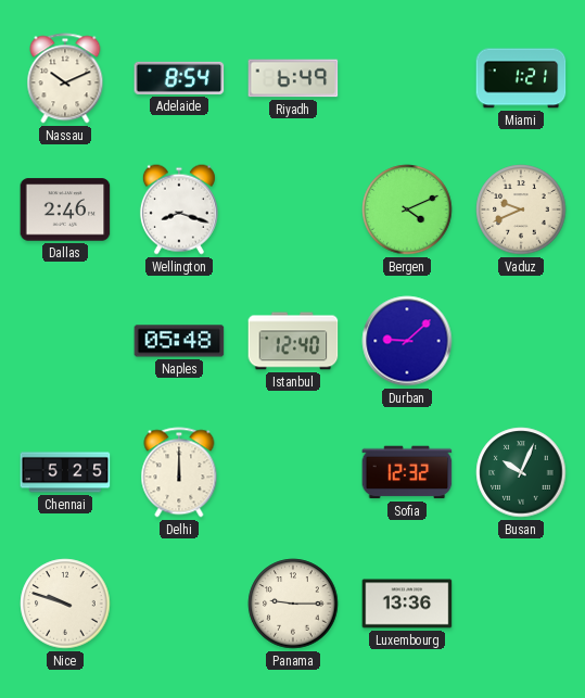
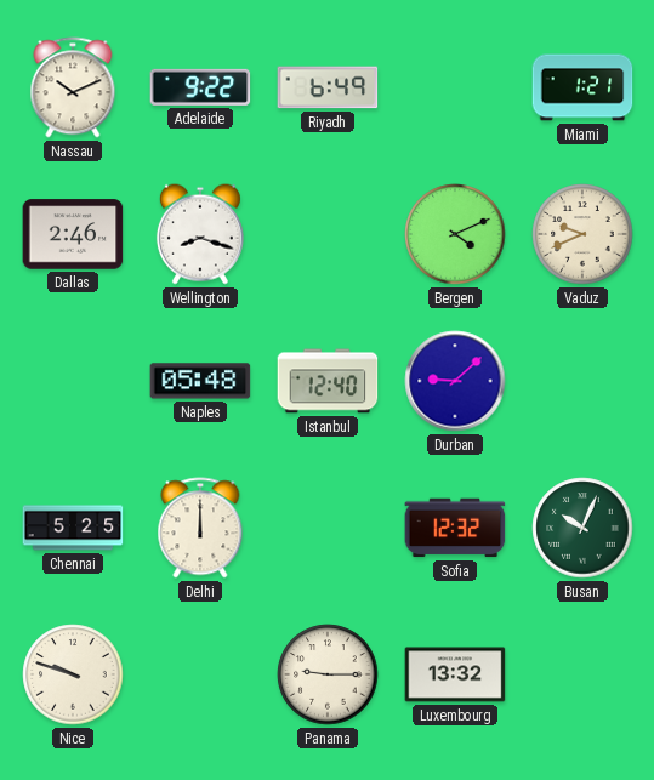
Adelaide: 8:54 -> 9:22 (200, 87)
Luxembourg: 13:36 -> 13:32 (455, 674)
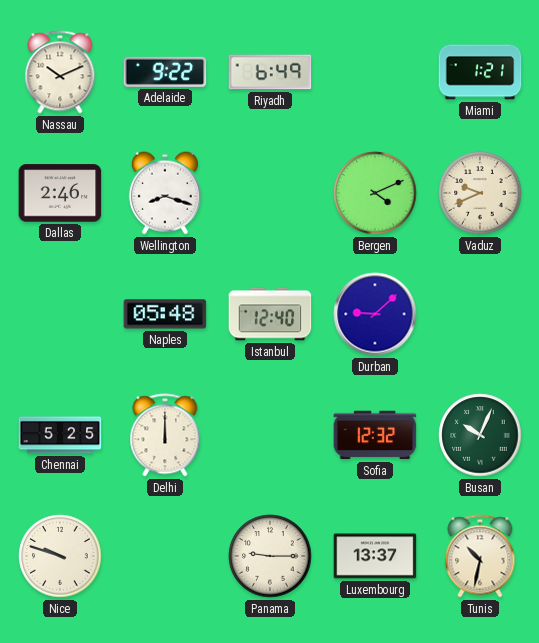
Luxembourg: 13:32 -> 13:37 (375, 556)
Tunis: none -> 10:32 (480, 556)
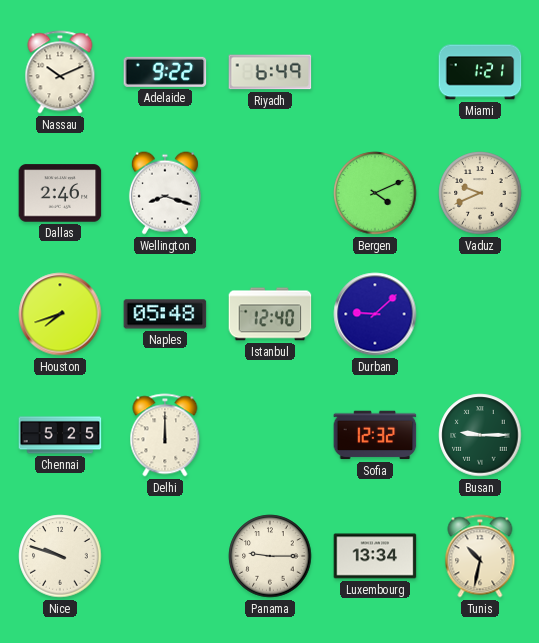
Houston: none -> 7:42 (60, 314)
Busan: 10:04 -> 9:15 (480, 435)
Luxembourg: 13:37 -> 13:34 (375, 556)
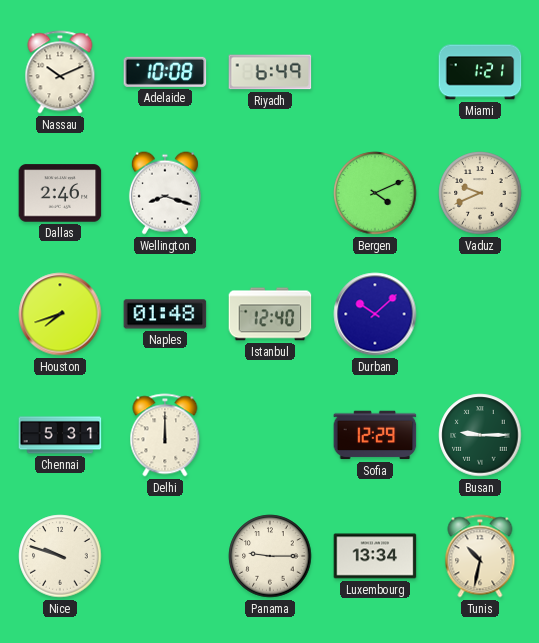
Adelaide: 9:22 -> 10:08 (165, 72)
Naples: 05:48 -> 01:48 (165, 314)
Durban: 9:08 -> 10:08 (375, 314)
Chennai: 5:25 -> 5:31 (60, 435)
Sofia: 12:32 -> 12:29 (375, 435)
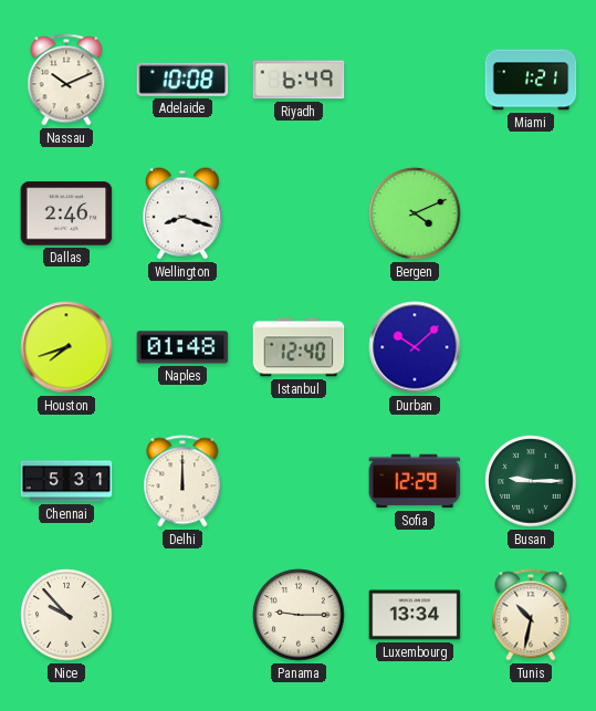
Vaduz: 9:41 -> none (480, 193)
Nice: 9:48 -> 9:53 (66, 615)
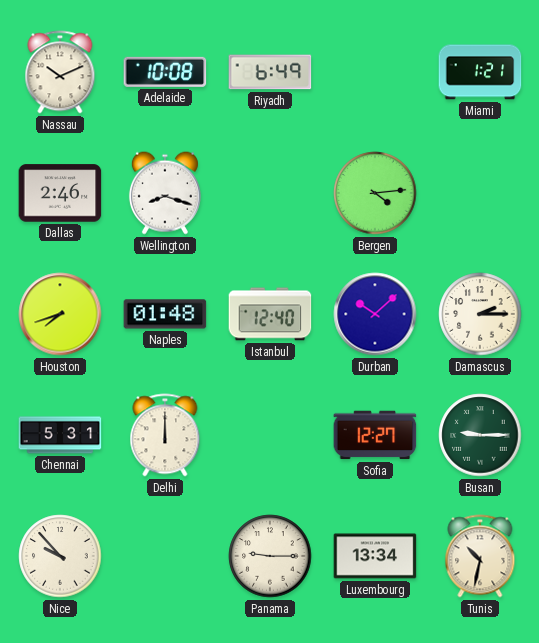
Bergen: 4:11 -> 4:14 (375, 193)
Damascus: none -> 2:15 (480, 314)
Sofia: 12:29 -> 12:27 (375, 435)
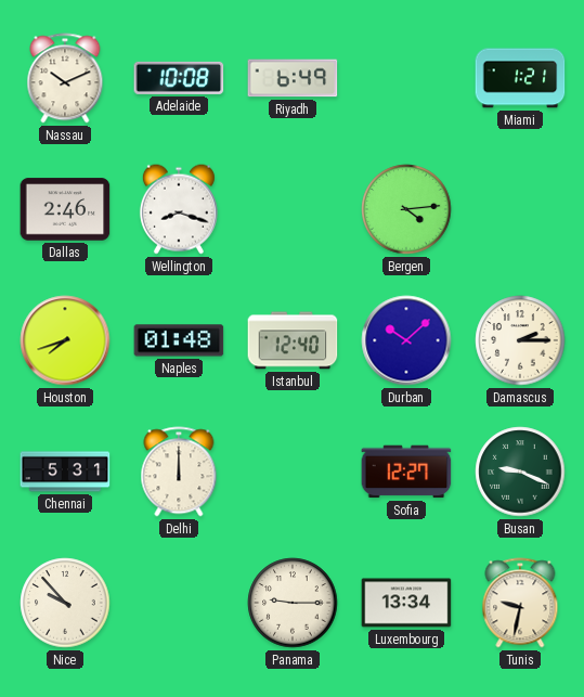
Busan: 9:15 -> 9:19 (520, 472)
Tunis: 10:32 -> 9:32 (520, 603)
